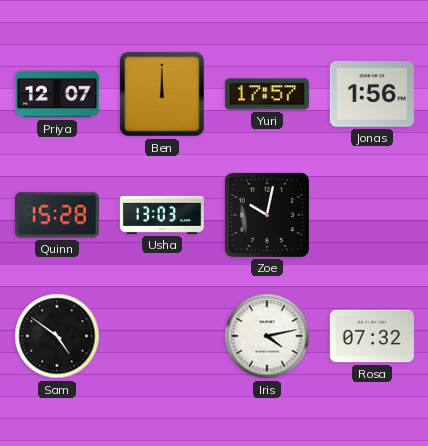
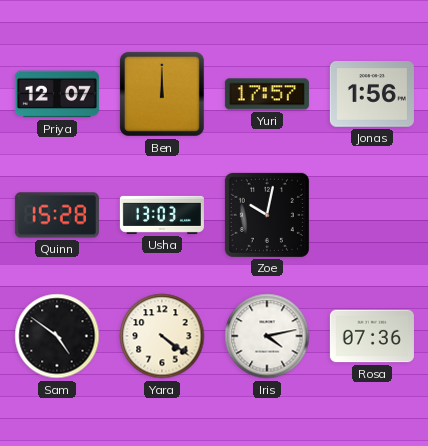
Yara: none -> 4:21 (162, 336)
Rosa: 07:32 -> 07:36 (372, 336)
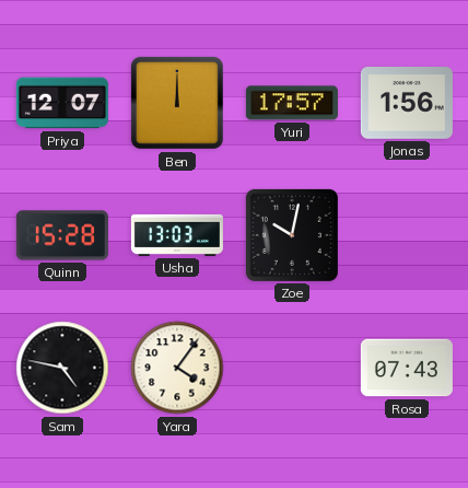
Sam: 4:51 -> 4:47 (62, 368)
Yara: 4:21 -> 4:06 (177, 368)
Iris: 4:13 -> none (267, 336)
Rosa: 07:36 -> 07:43 (407, 368)
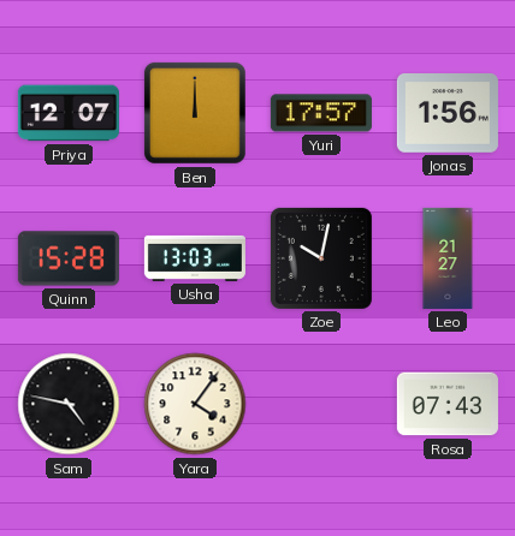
Leo: none -> 21:27 (448, 258)
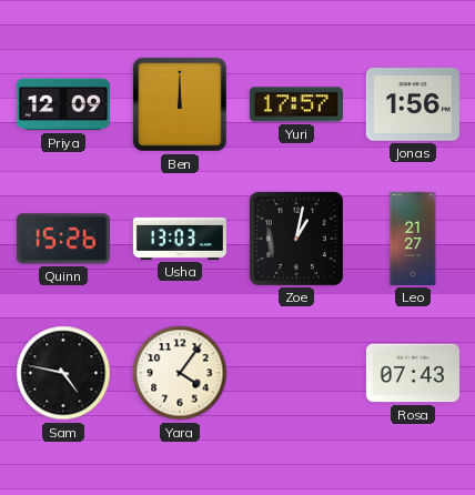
Priya: 12:07 -> 12:09 (63, 104)
Quinn: 15:28 -> 15:26 (63, 239)
Zoe: 10:02 -> 1:02 (296, 239)
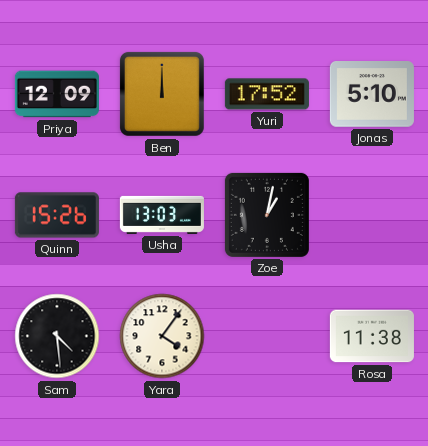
Yuri: 17:57 -> 17:52 (267, 94)
Jonas: 1:56 -> 5:10 (372, 95)
Leo: 21:27 -> none (413, 239)
Sam: 4:47 -> 4:29 (57, 336)
Rosa: 07:43 -> 11:38 (372, 336)
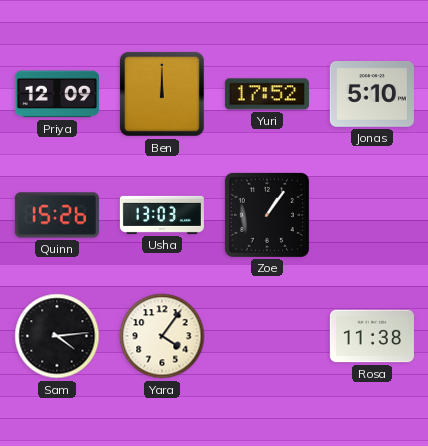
Zoe: 1:02 -> 1:06 (267, 215)
Sam: 4:29 -> 4:14 (57, 336)
